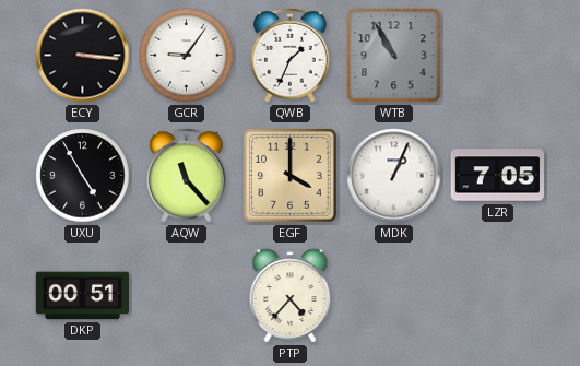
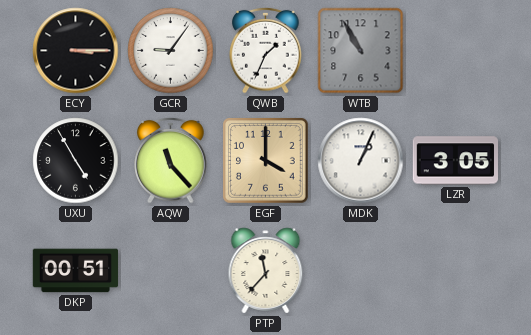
ECY: 3:16 -> 3:15 (76, 51)
LZR: 7:05 -> 3:05 (456, 161)
PTP: 4:37 -> 11:37 (266, 271)
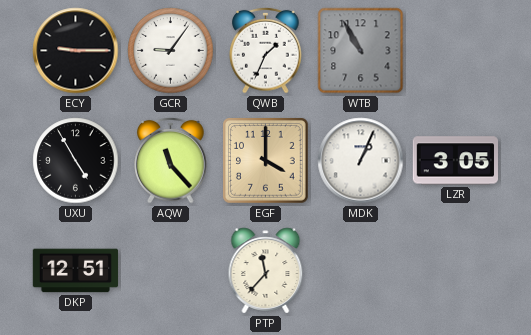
ECY: 3:15 -> 9:15 (76, 51)
DKP: 00:51 -> 12:51 (76, 271)
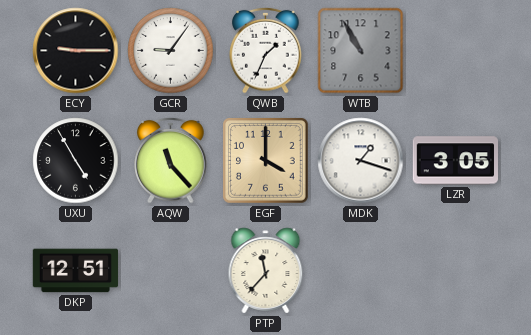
MDK: 1:04 -> 1:18 (361, 161)
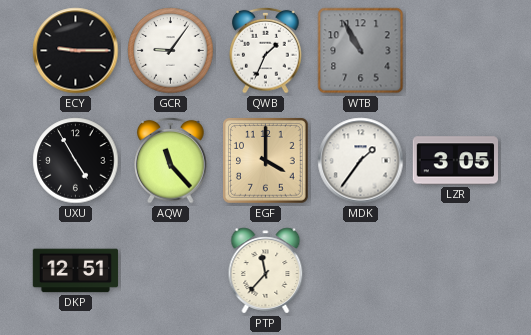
MDK: 1:18 -> 1:36 (361, 161)
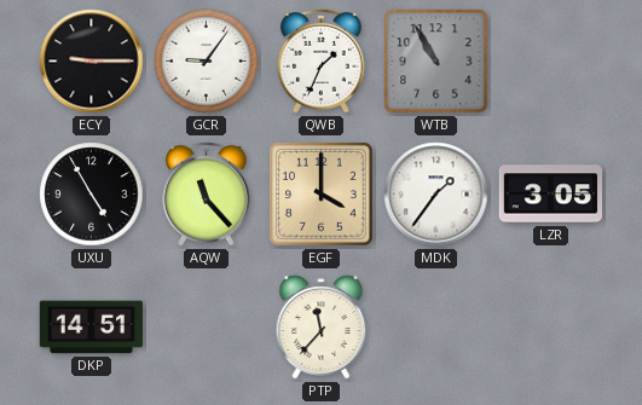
DKP: 12:51 -> 14:51 (92, 328)
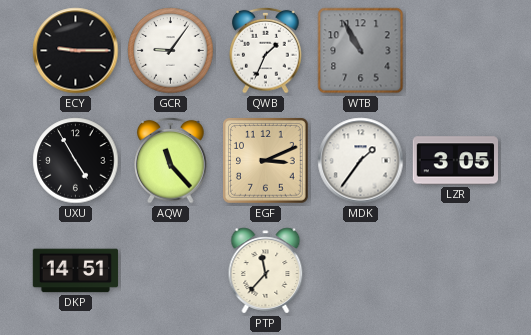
EGF: 4:00 -> 3:11 (266, 161)
